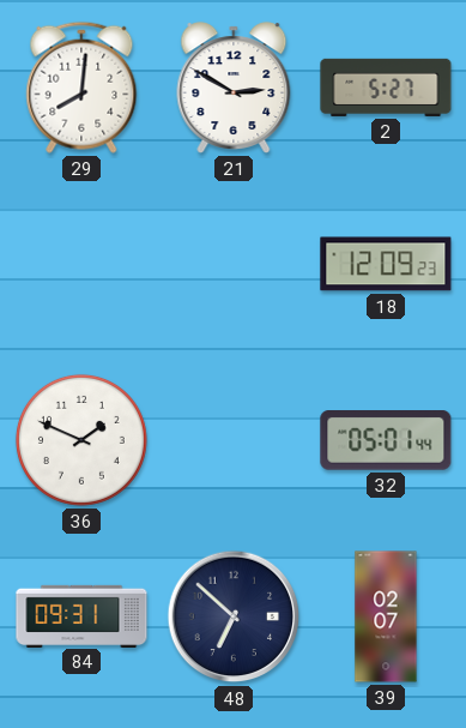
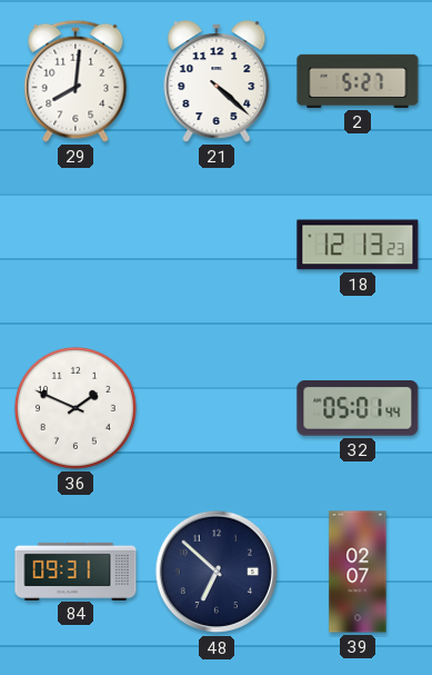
21: 2:50 -> 4:22 (217, 81)
18: 12:09 -> 12:13 (358, 245)
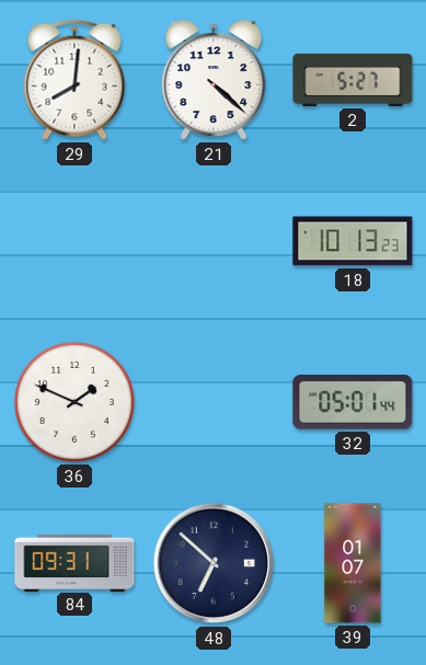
18: 12:13 -> 10:13 (353, 241)
39: 02:07 -> 01:07 (353, 563)
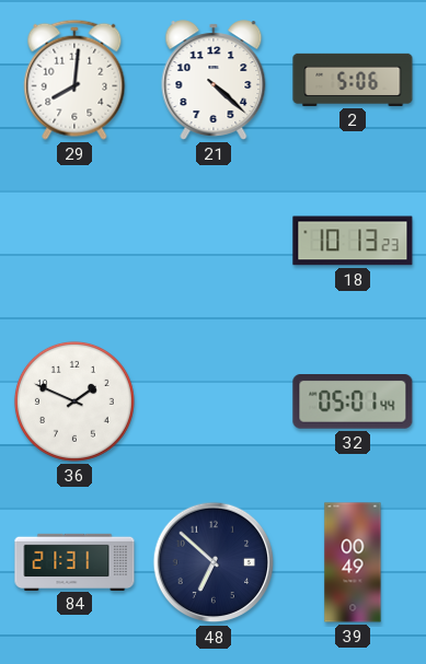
2: 5:27 -> 5:06 (353, 80)
84: 09:31 -> 21:31 (74, 561)
39: 01:07 -> 00:49 (353, 562)
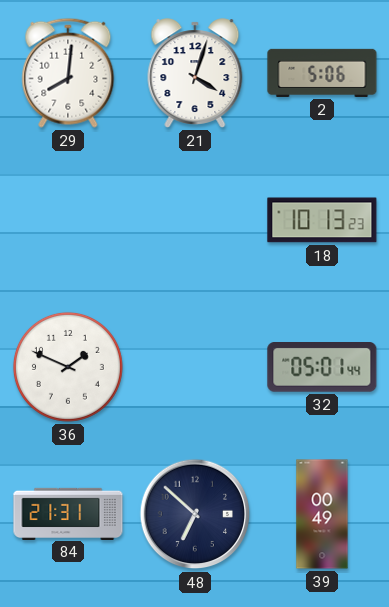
21: 4:22 -> 4:03 (195, 73)
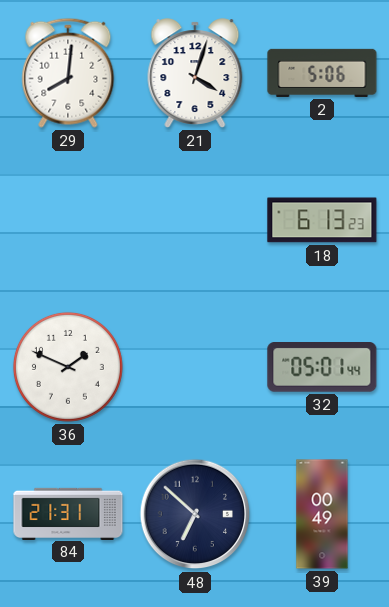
18: 10:13 -> 6:13 (322, 220)
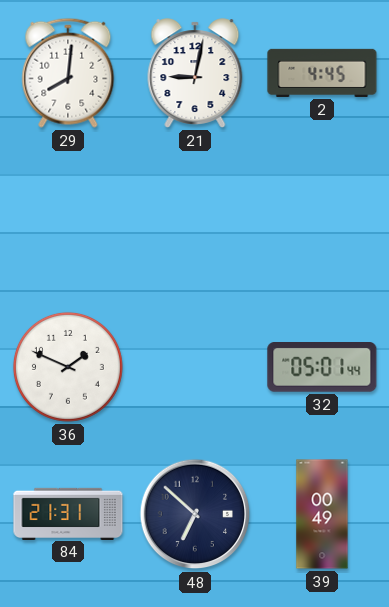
21: 4:03 -> 9:02 (195, 73)
2: 5:06 -> 4:45 (322, 73)
18: 6:13 -> none (322, 220)
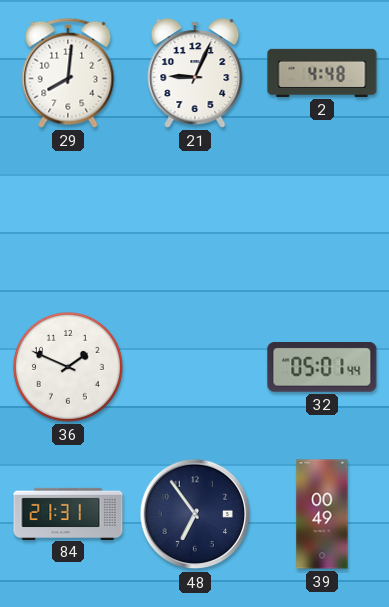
21: 9:02 -> 9:04 (195, 73)
2: 4:45 -> 4:48 (322, 73)
48: 6:52 -> 6:54 (195, 514)
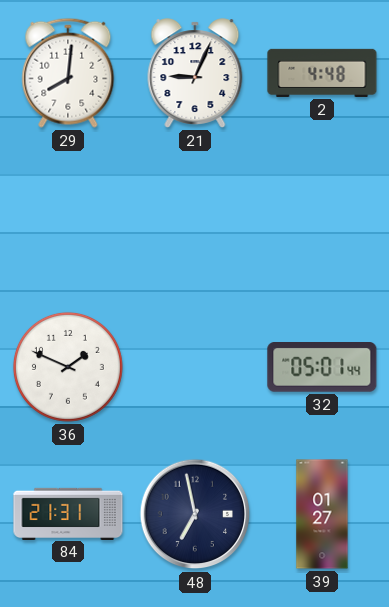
48: 6:54 -> 6:58 (195, 514)
39: 00:49 -> 01:27 (322, 514)
